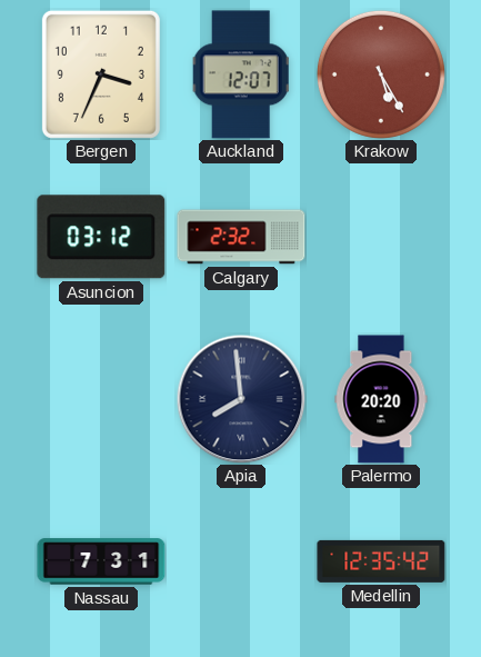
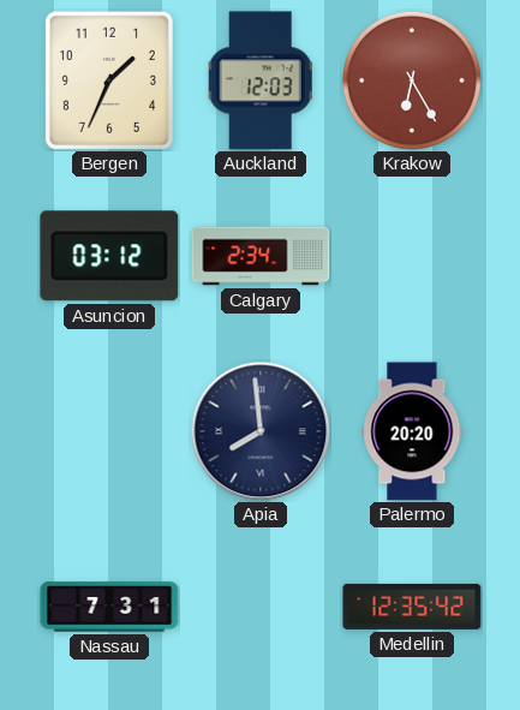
Bergen: 3:34 -> 1:34 (109, 80)
Auckland: 12:07 -> 12:03 (261, 80)
Krakow: 5:25 -> 6:25 (412, 80)
Calgary: 2:32 -> 2:34 (261, 256)
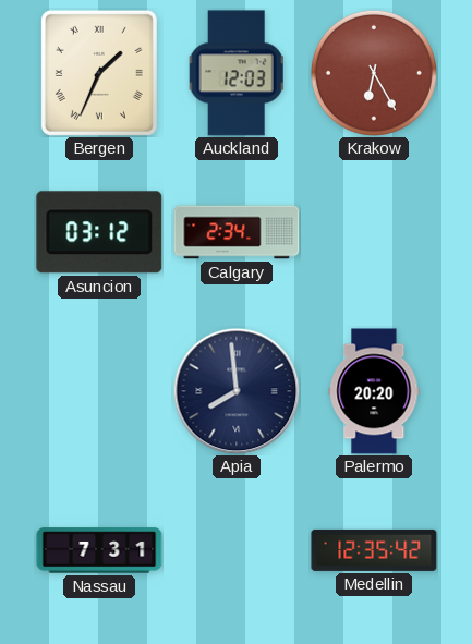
Bergen numerals: Arabic -> Roman (99, 73)
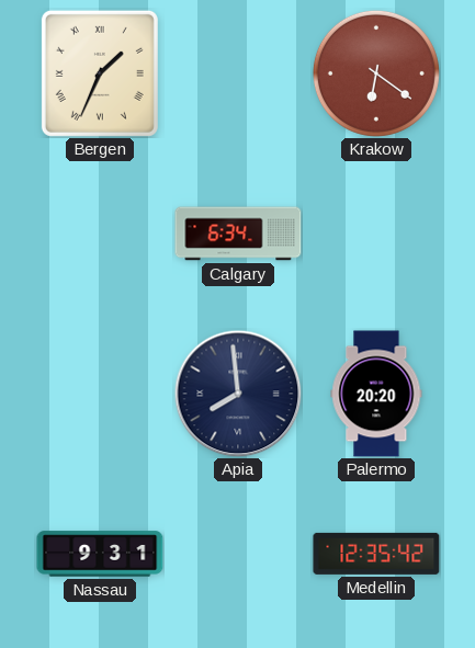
Auckland: 12:03 -> none (237, 73)
Krakow: 6:25 -> 6:21 (376, 73)
Asuncion: 03:12 -> none (99, 232)
Calgary: 2:34 -> 6:34 (238, 234)
Nassau: 7:31 -> 9:31 (100, 554)
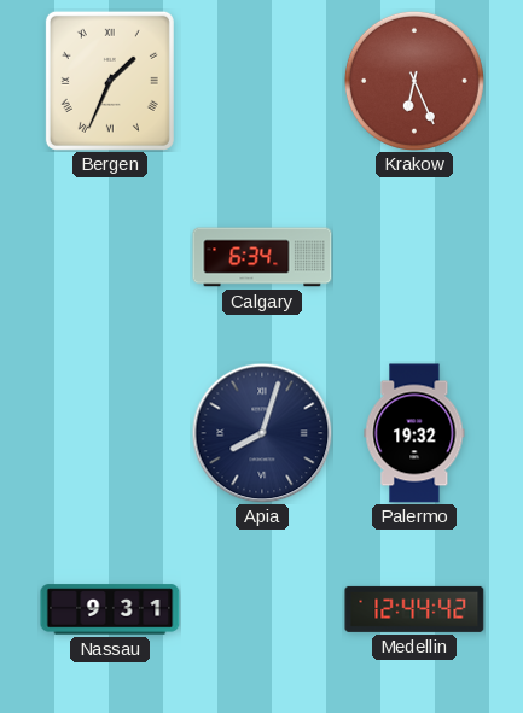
Krakow: 6:21 -> 6:26 (414, 81)
Apia: 7:59 -> 8:03 (262, 433)
Palermo: 20:20 -> 19:32 (414, 433)
Medellin: 12:35 -> 12:44 (414, 609)
